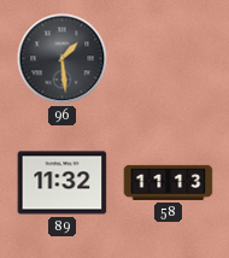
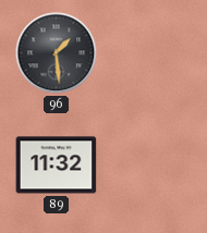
58: 11:13 -> none (169, 182)
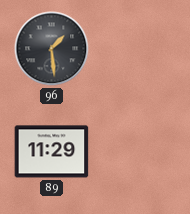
89: 11:32 -> 11:29 (52, 152)
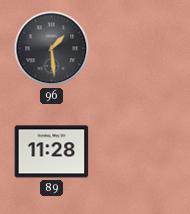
89: 11:29 -> 11:28 (52, 152)
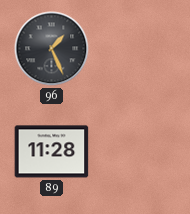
96: 1:29 -> 1:26 (52, 49)
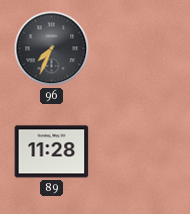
96: 1:26 -> 7:34 (52, 49)
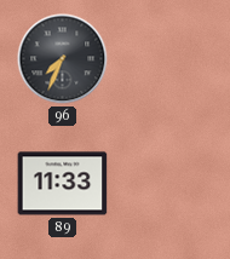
89: 11:28 -> 11:33 (63, 184)
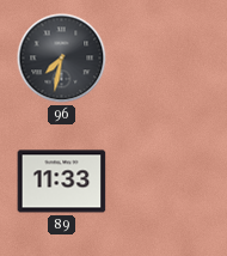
96: 7:34 -> 7:32 (62, 59)
